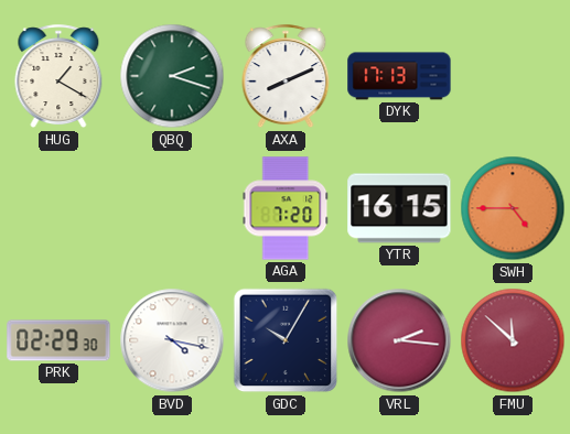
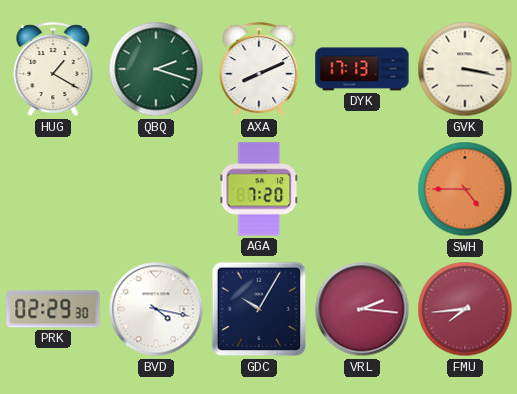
GVK: none -> 3:17 (465, 69)
YTR: 16:15 -> none (399, 208)
FMU: 11:52 -> 7:44 (465, 309)
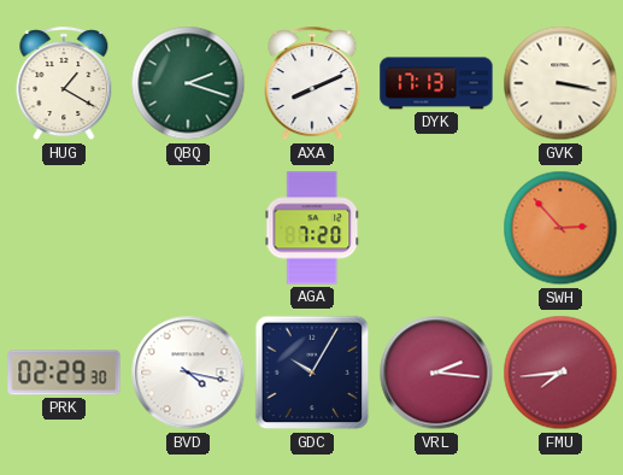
SWH: 4:45 -> 2:53 (560, 228)
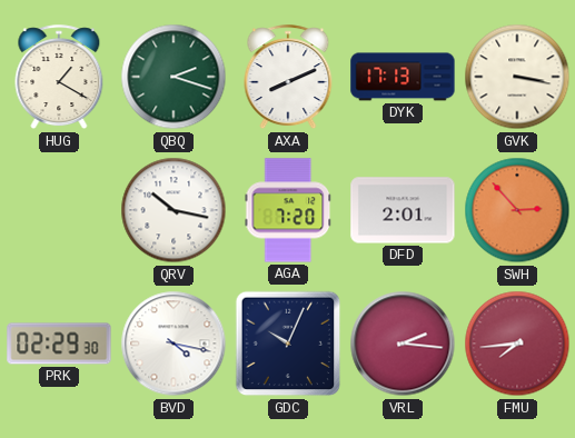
QRV: none -> 10:17 (174, 210)
DFD: none -> 2:01 (403, 210)
GDC: 10:05 -> 10:04 (288, 344)
